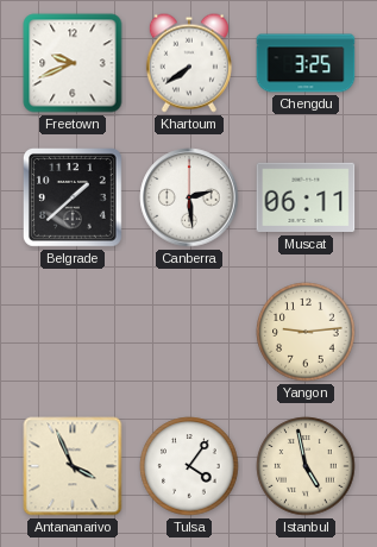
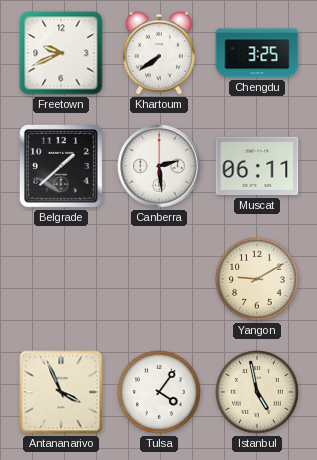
Yangon: 9:14 -> 9:10 (257, 279)
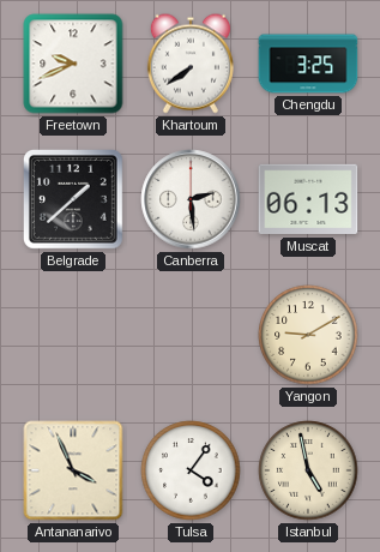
Muscat: 06:11 -> 06:13 (308, 199)
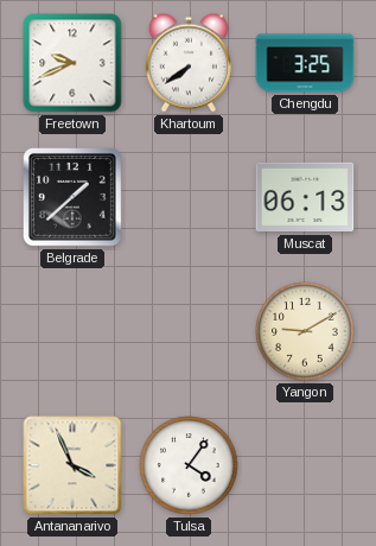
Canberra: 2:29 -> none (191, 199)
Istanbul: 4:58 -> none (308, 470)
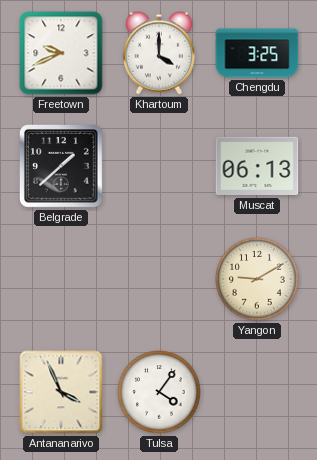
Khartoum: 7:39 -> 4:00 (159, 53)
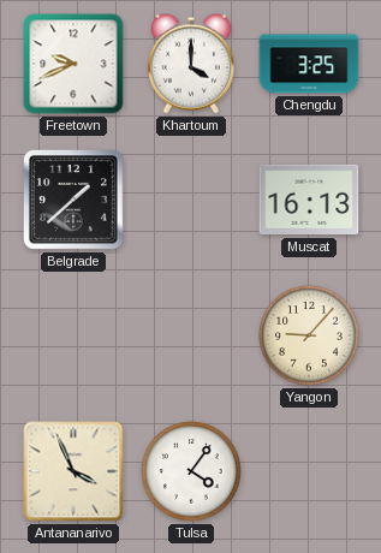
Muscat: 06:13 -> 16:13 (309, 200)
Yangon: 9:10 -> 9:07 (309, 335)
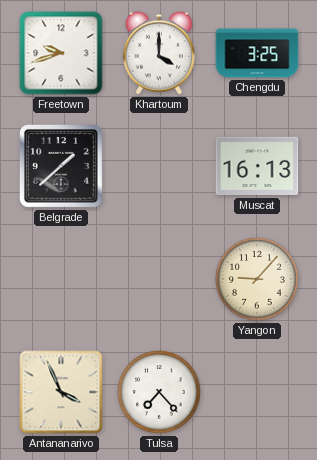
Freetown: 9:41 -> 9:42 (61, 53)
Tulsa: 4:06 -> 7:23 (159, 392)
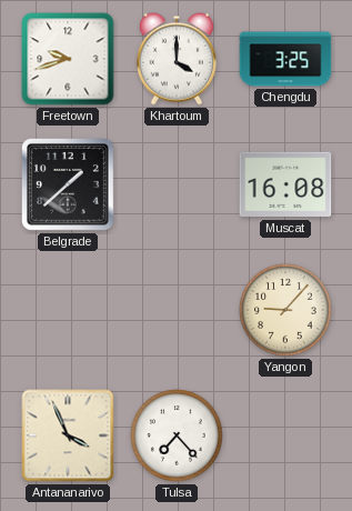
Muscat: 16:13 -> 16:08 (285, 184)
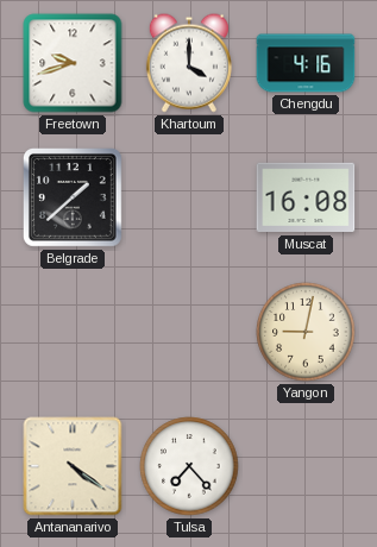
Chengdu: 3:25 -> 4:16 (306, 63)
Yangon: 9:07 -> 9:02 (306, 332)
Antananarivo: 3:56 -> 4:21 (73, 466)
